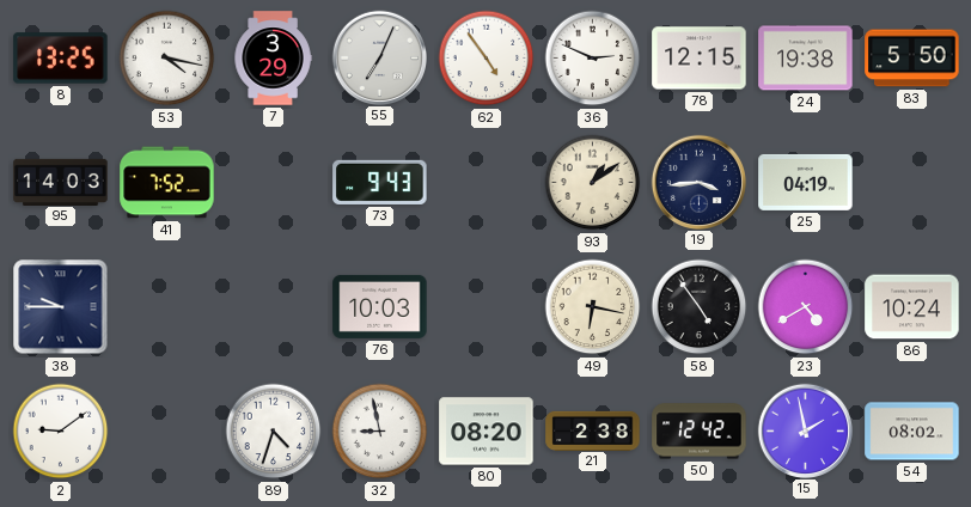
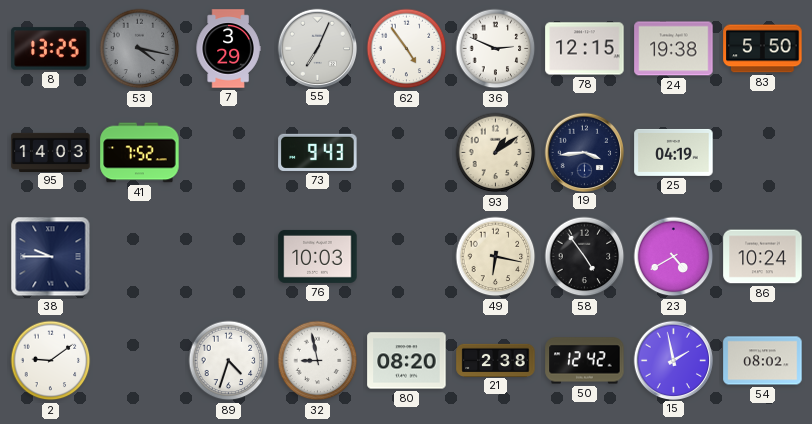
53 dial: white -> grey (140, 49)
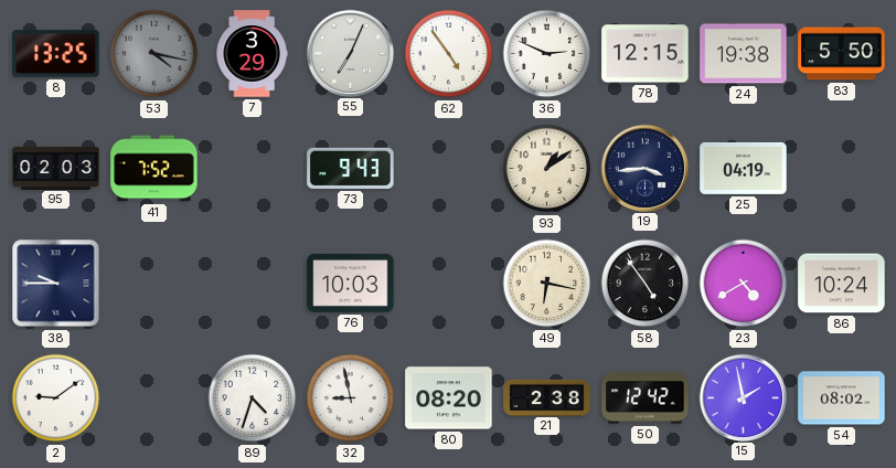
95: 14:03 -> 02:03 (56, 168)
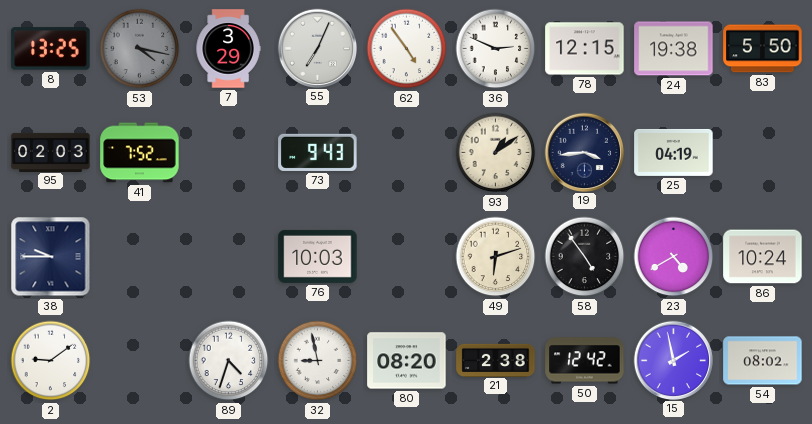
49: 6:17 -> 6:12 (496, 257)
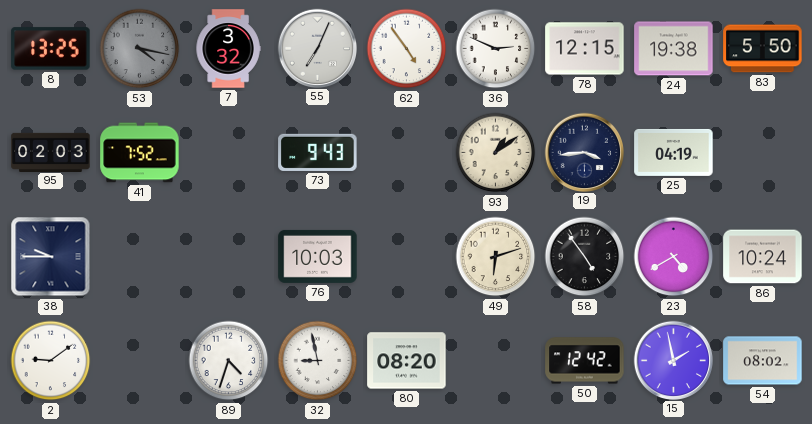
7: 3:29 -> 3:32 (228, 49)
21: 2:38 -> none (496, 360)
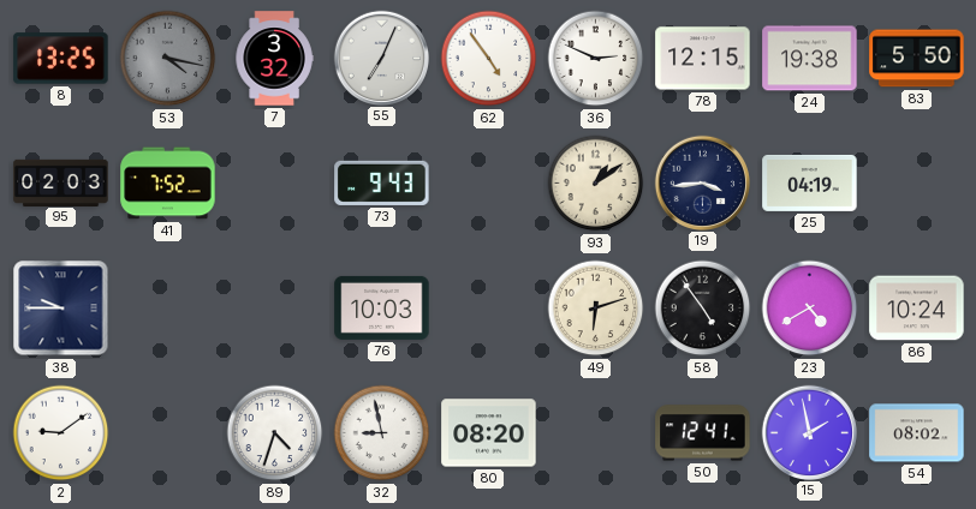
50: 12:42 -> 12:41 (703, 433)
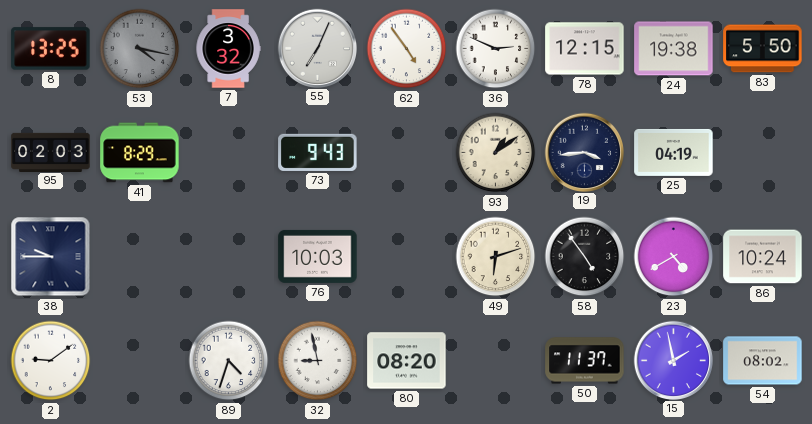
41: 7:52 -> 8:29 (140, 153)
50: 12:41 -> 11:37 (585, 361)
